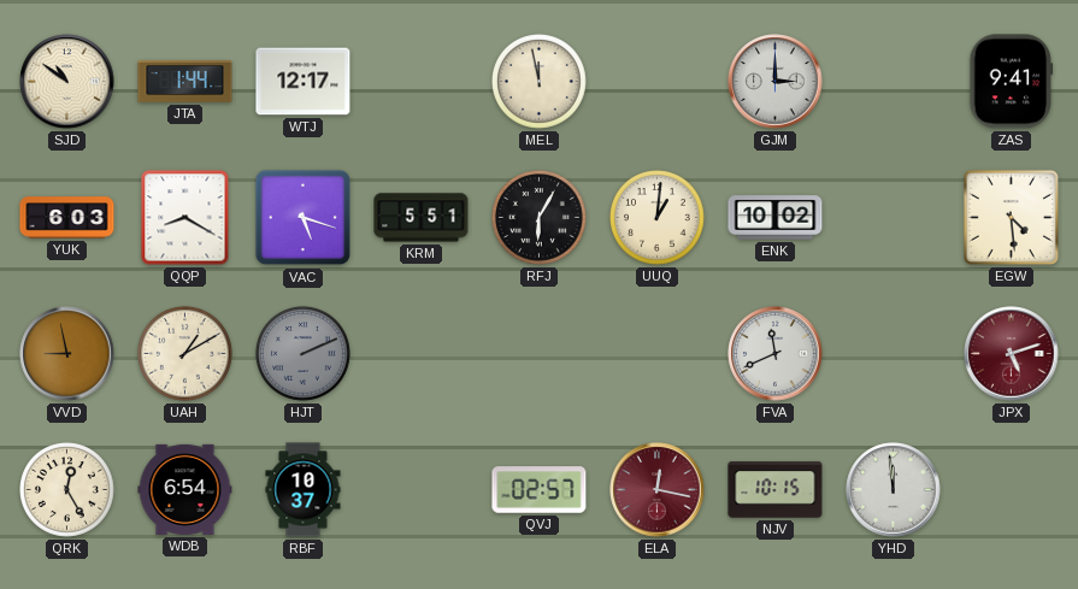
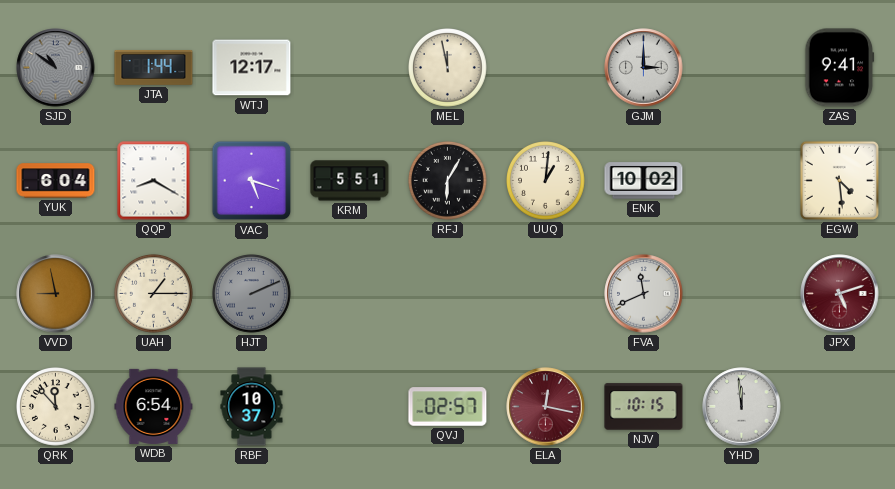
SJD dial: cream -> grey (56, 68)
YUK: 6:03 -> 6:04 (56, 181)
UAH: 1:10 -> 1:15 (154, 294)
QRK: 12:25 -> 11:53 (56, 407)
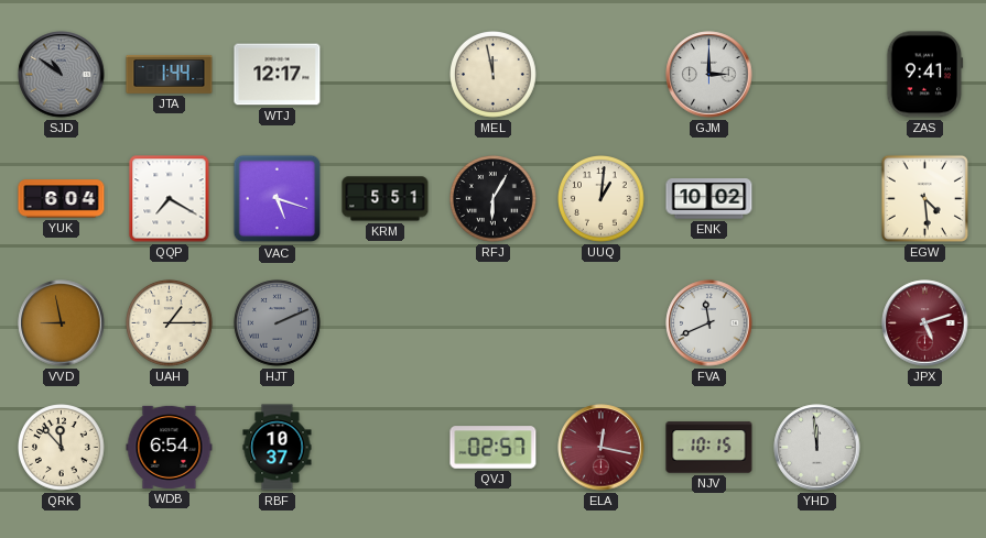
QQP: 8:20 -> 7:20 (170, 199)
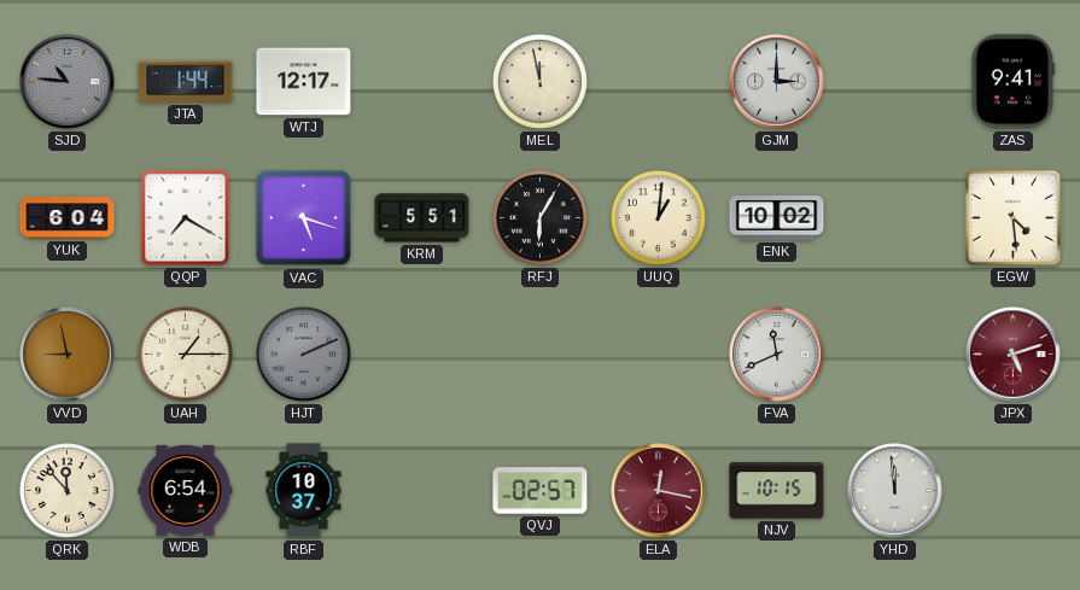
SJD: 10:51 -> 10:46 (68, 82)
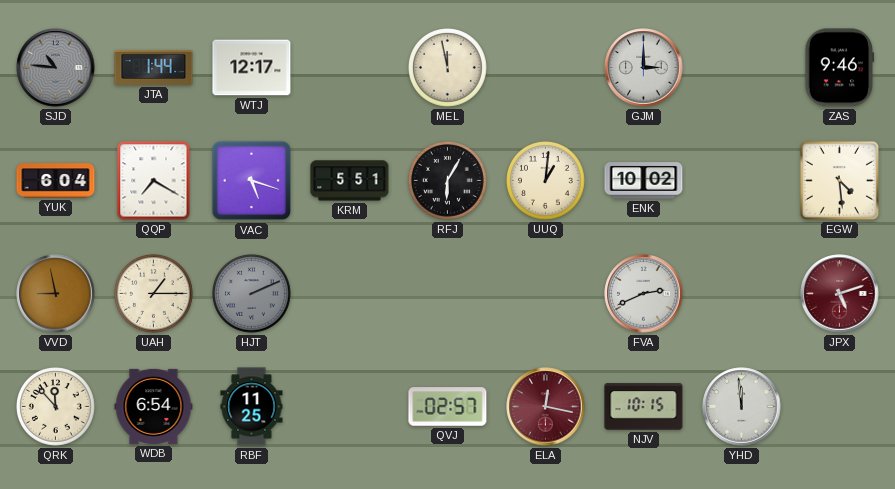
ZAS: 9:41 -> 9:46 (840, 68)
FVA: 11:41 -> 2:41 (644, 294)
RBF: 10:37 -> 11:25 (252, 407)
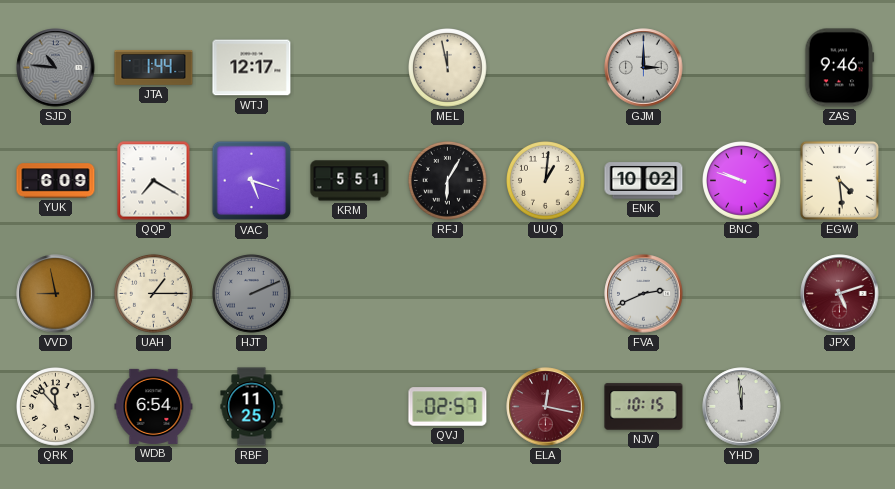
YUK: 6:04 -> 6:09 (56, 181)
BNC: none -> 9:48 (742, 181)
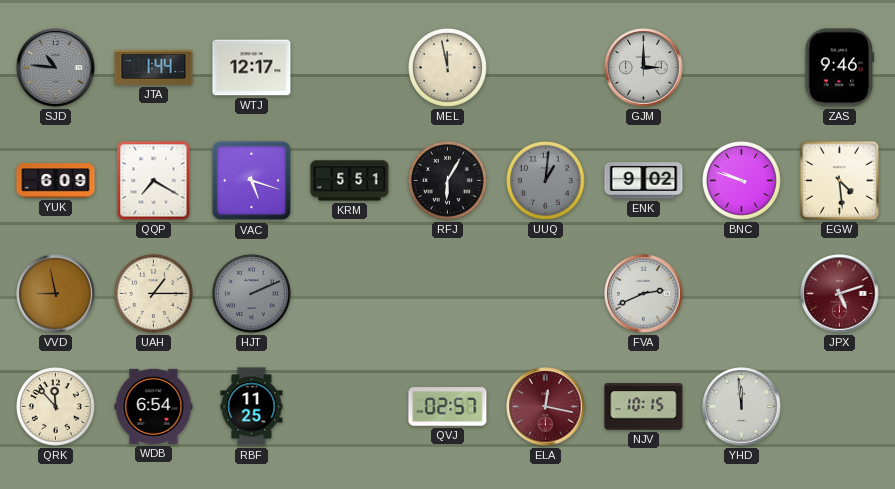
UUQ dial: cream -> grey (546, 181)
ENK: 10:02 -> 9:02 (644, 181)
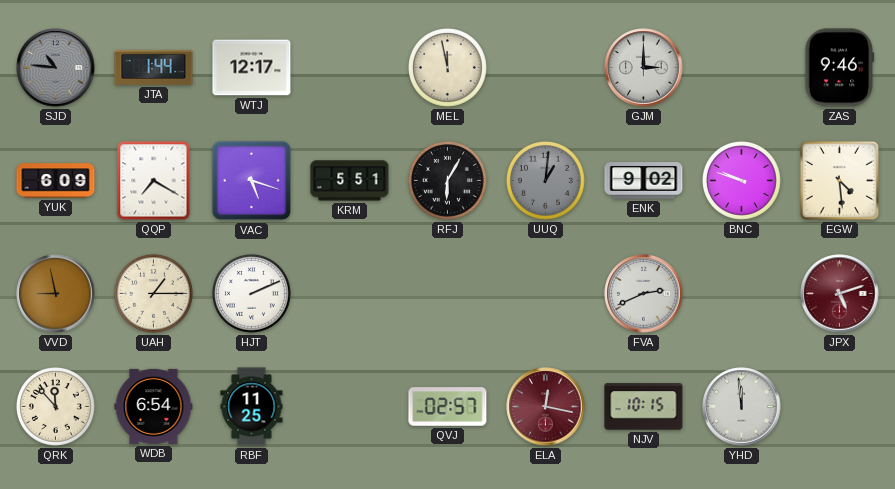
HJT dial: grey -> white (252, 294)
